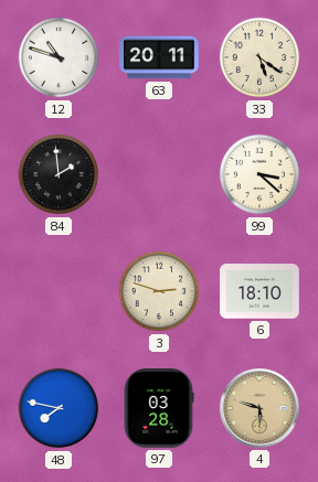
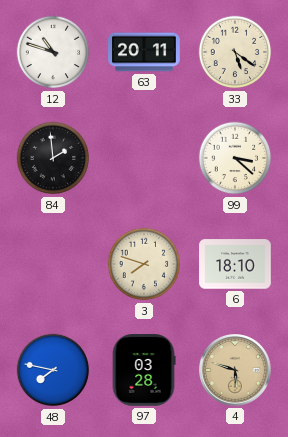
3: 2:48 -> 7:48 (144, 264)
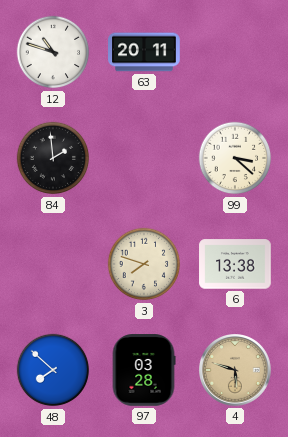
33: 5:21 -> none (235, 52)
6: 18:10 -> 13:38 (235, 264)
48: 7:47 -> 7:52 (53, 370)
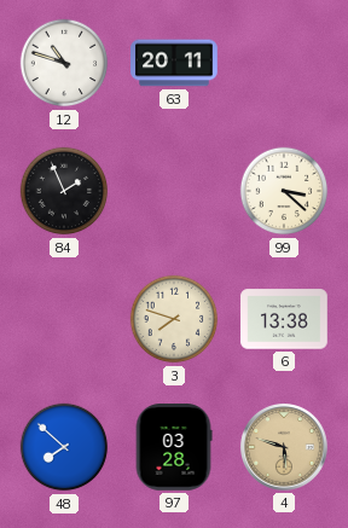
84: 1:59 -> 1:56 (64, 191)
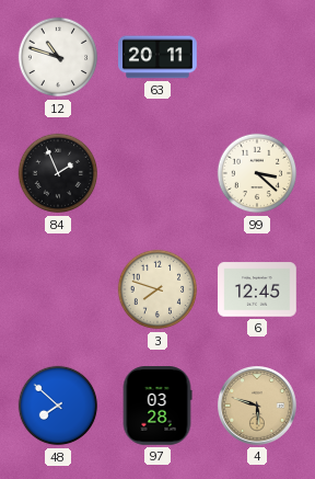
6: 13:38 -> 12:45 (257, 289)
